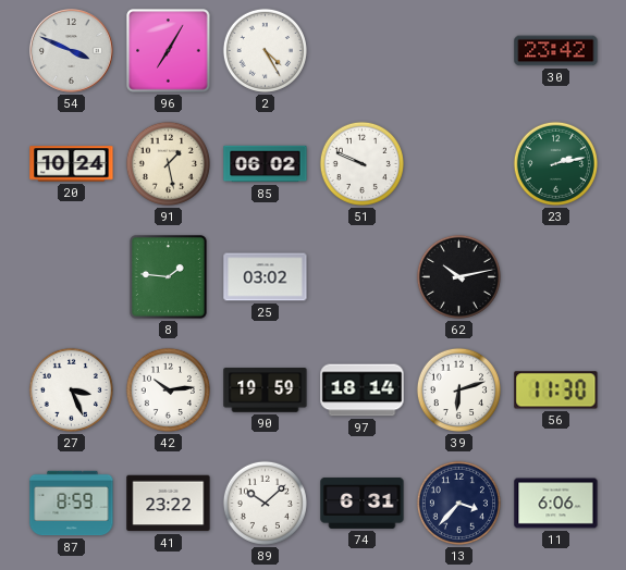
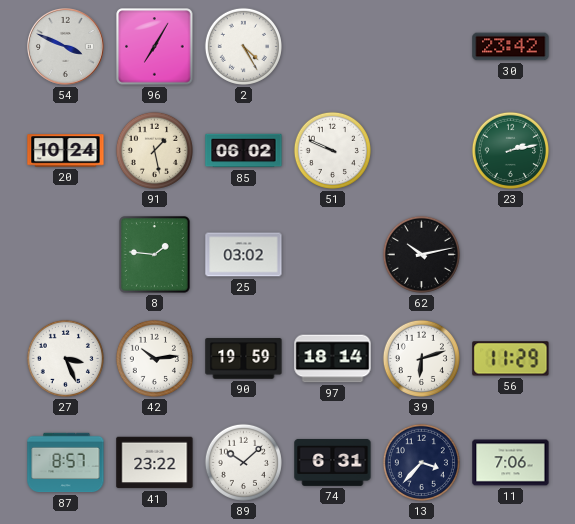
56: 11:30 -> 11:29 (511, 359)
87: 8:59 -> 8:57 (66, 463)
11: 6:06 -> 7:06 (511, 463)
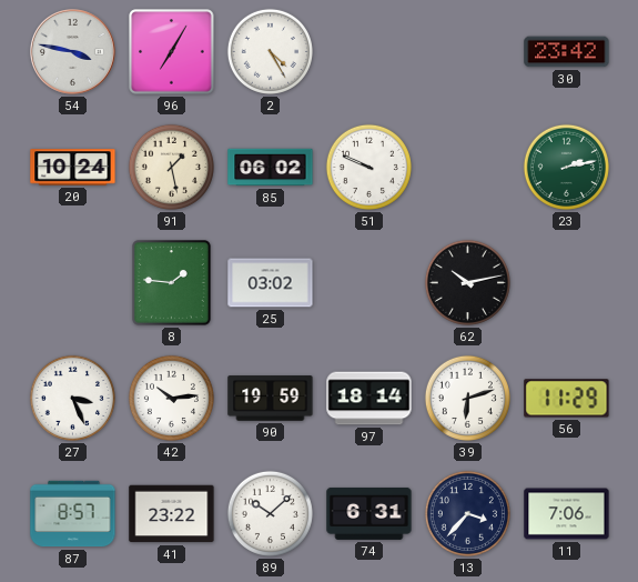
54: 3:49 -> 3:47 (73, 52)
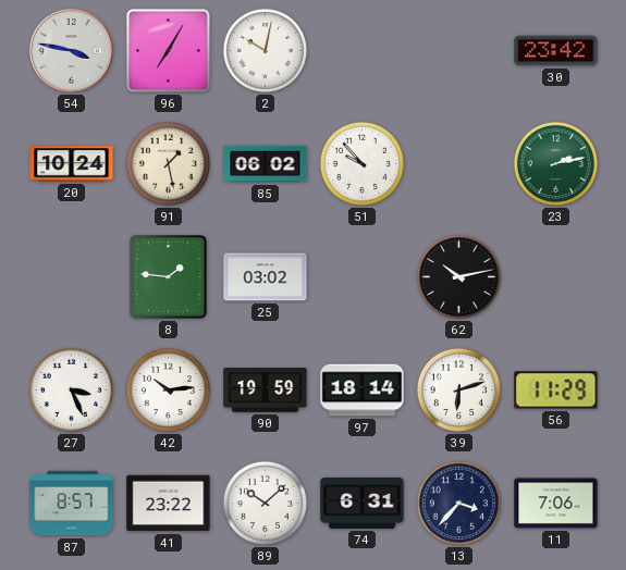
2: 4:25 -> 10:02 (265, 50)
51: 9:49 -> 9:53 (361, 163)
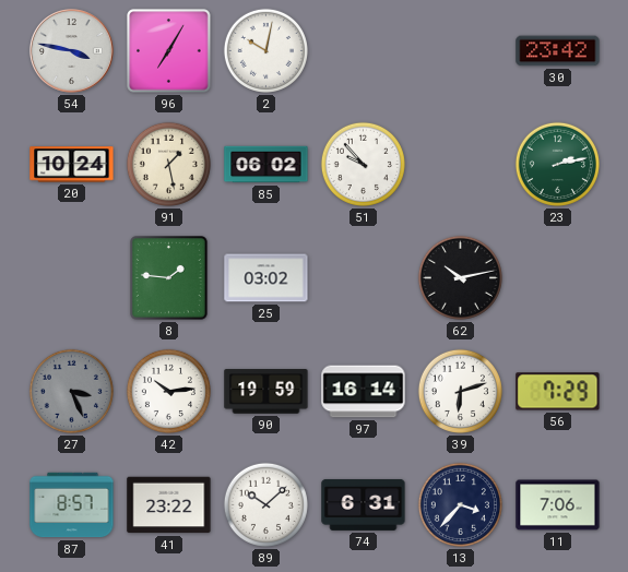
27 dial: white -> grey (71, 391)
97: 18:14 -> 16:14 (364, 392)
56: 11:29 -> 7:29 (558, 392)
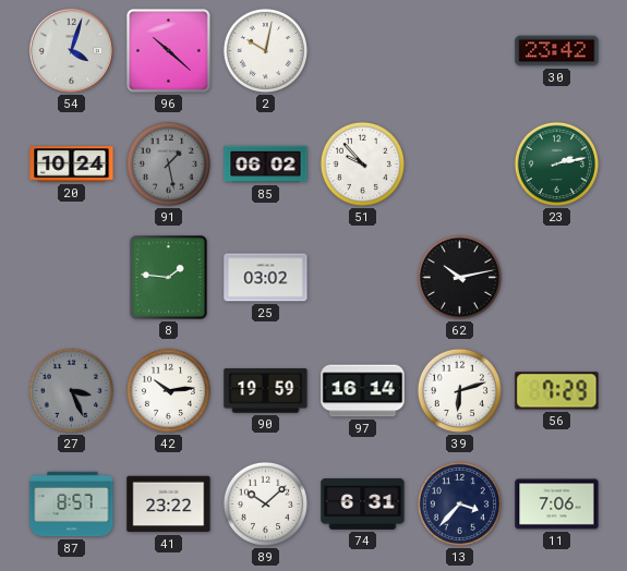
54: 3:47 -> 4:03 (72, 51)
96: 7:05 -> 10:22 (169, 51)
91 dial: cream -> grey (168, 163)
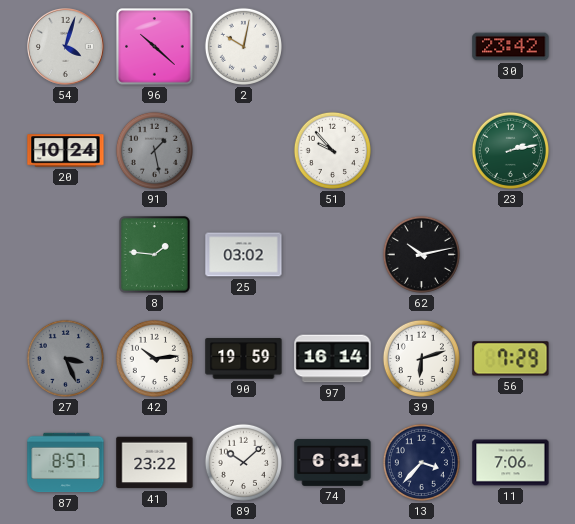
85: 06:02 -> none (266, 165)
